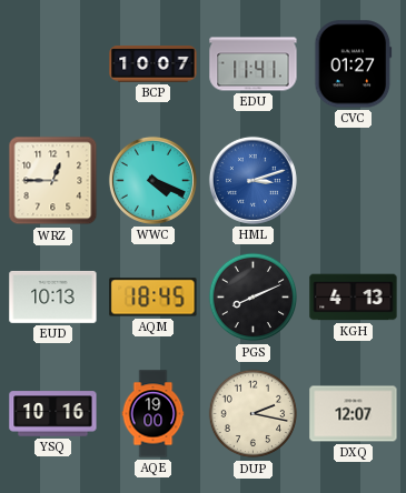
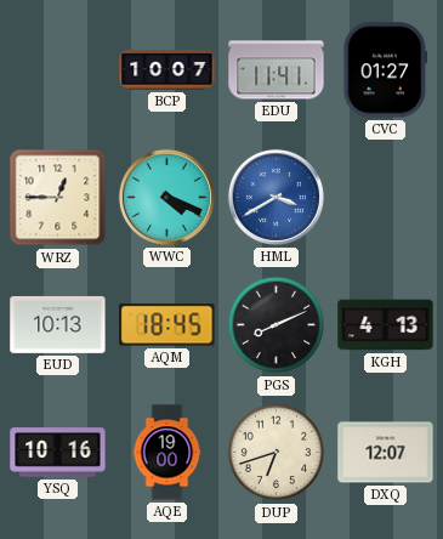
HML: 3:12 -> 3:40 (276, 197)
DUP: 2:17 -> 6:42 (277, 453)
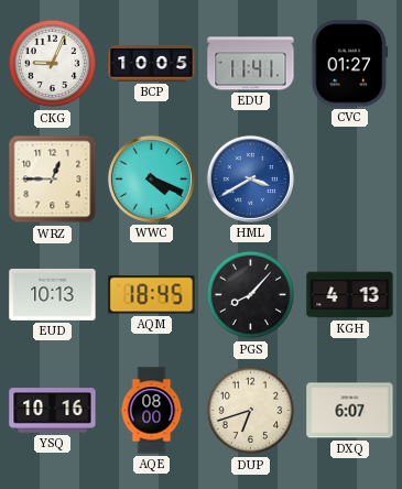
CKG: none -> 9:04 (53, 64)
BCP: 10:07 -> 10:05 (152, 64)
PGS: 8:11 -> 8:07 (251, 295)
AQE: 19:00 -> 08:00 (152, 411)
DXQ: 12:07 -> 6:07 (350, 411)
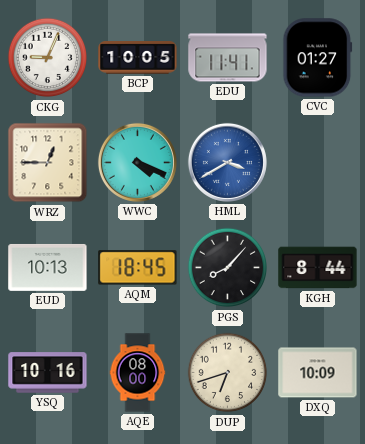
KGH: 4:13 -> 8:44 (318, 268)
DXQ: 6:07 -> 10:09 (318, 373)
